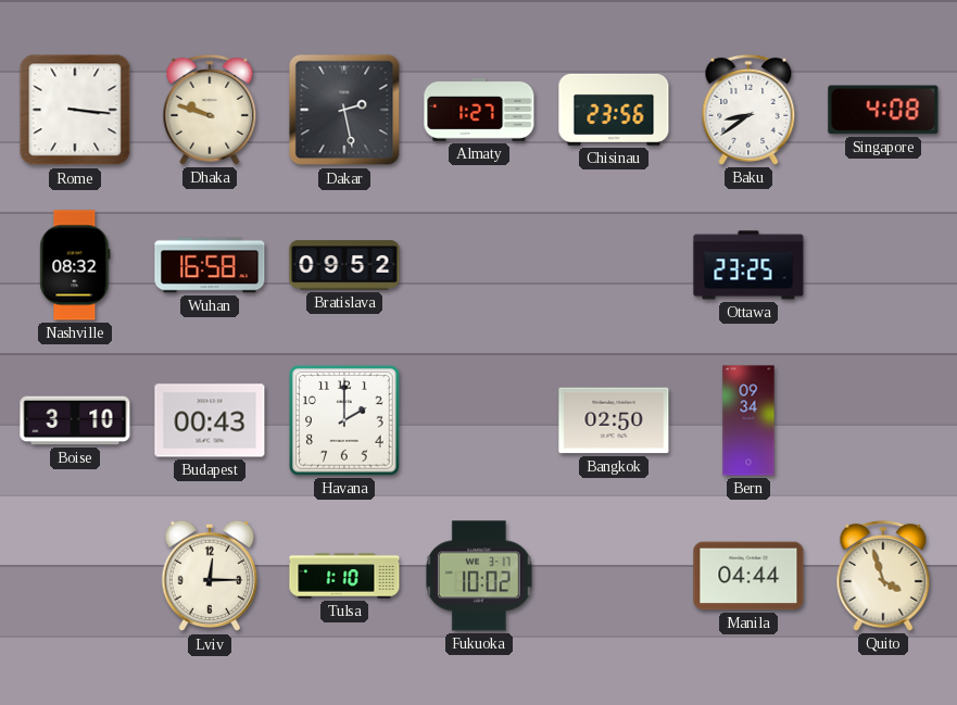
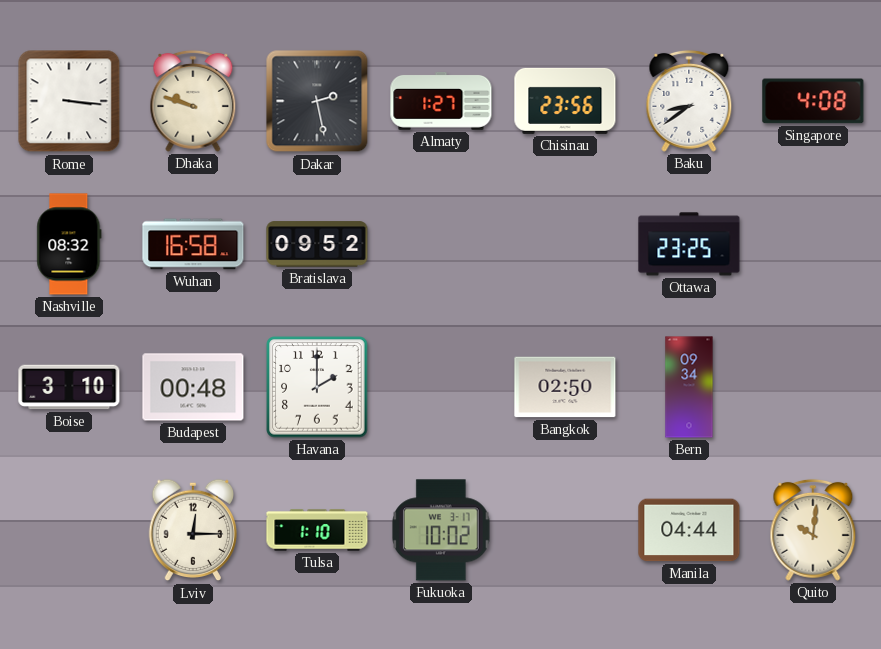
Budapest: 00:43 -> 00:48 (193, 387)
Quito: 3:57 -> 10:01 (813, 530)
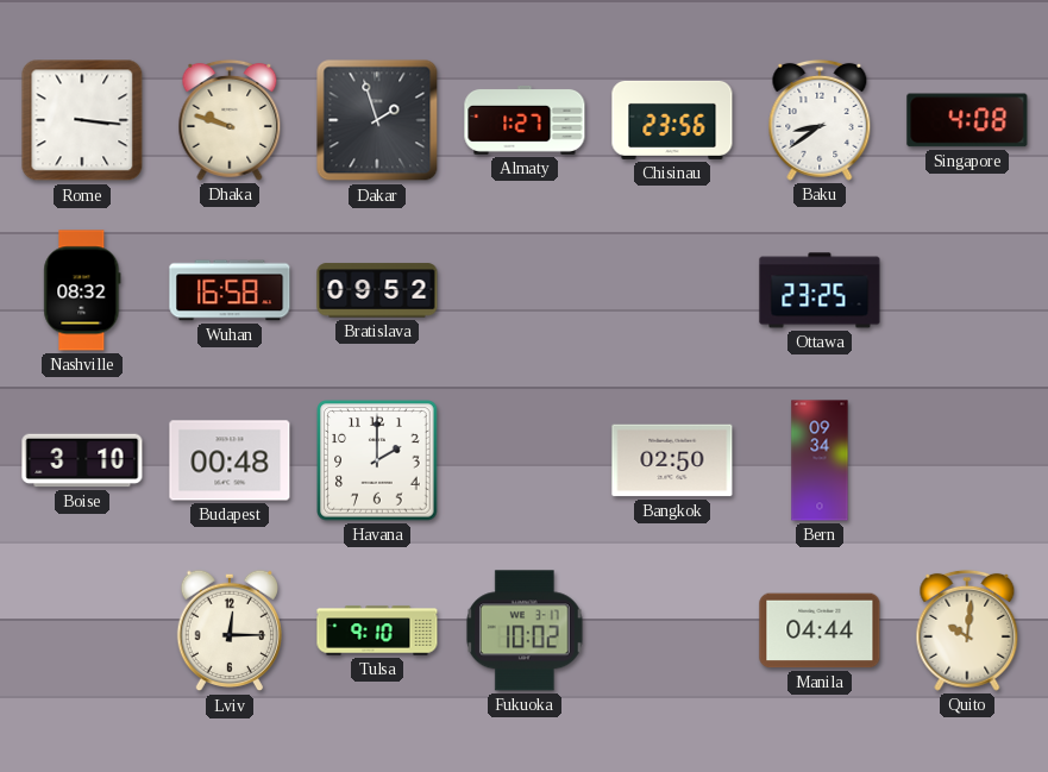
Dakar: 2:28 -> 1:57 (377, 120)
Tulsa: 1:10 -> 9:10 (377, 630)
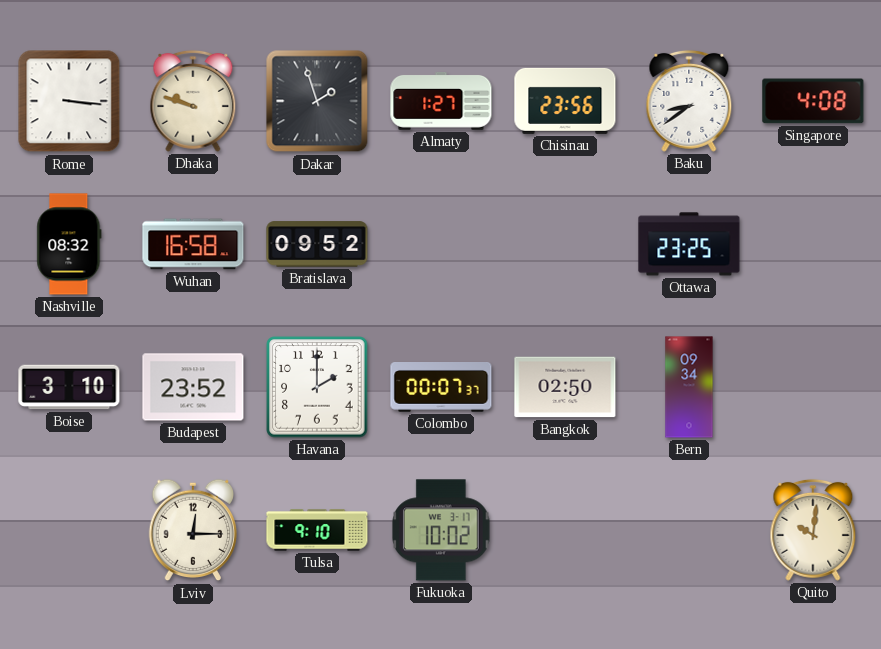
Budapest: 00:48 -> 23:52 (193, 387)
Colombo: none -> 00:07 (441, 388)
Manila: 04:44 -> none (820, 630)
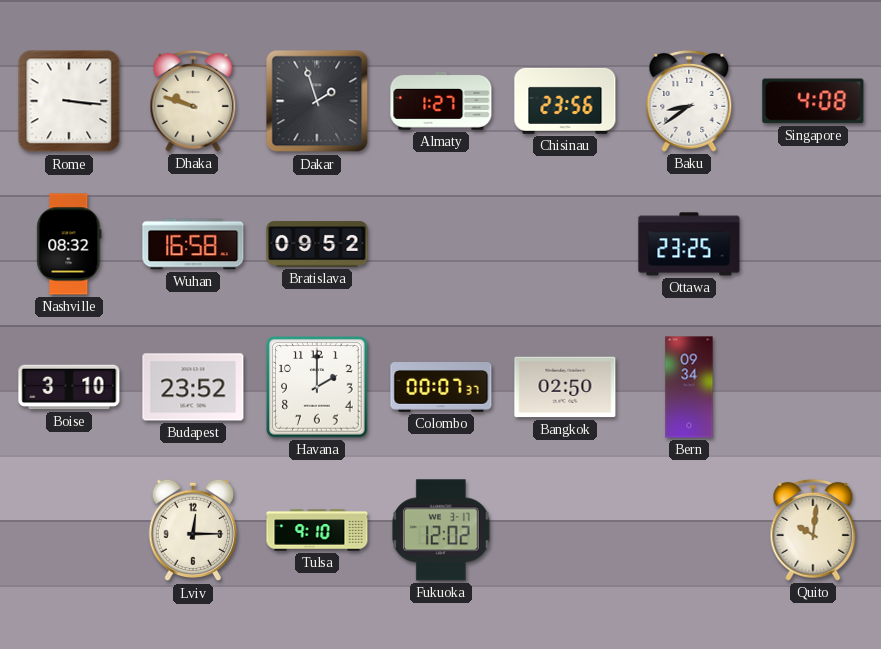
Fukuoka: 10:02 -> 12:02 (442, 530)
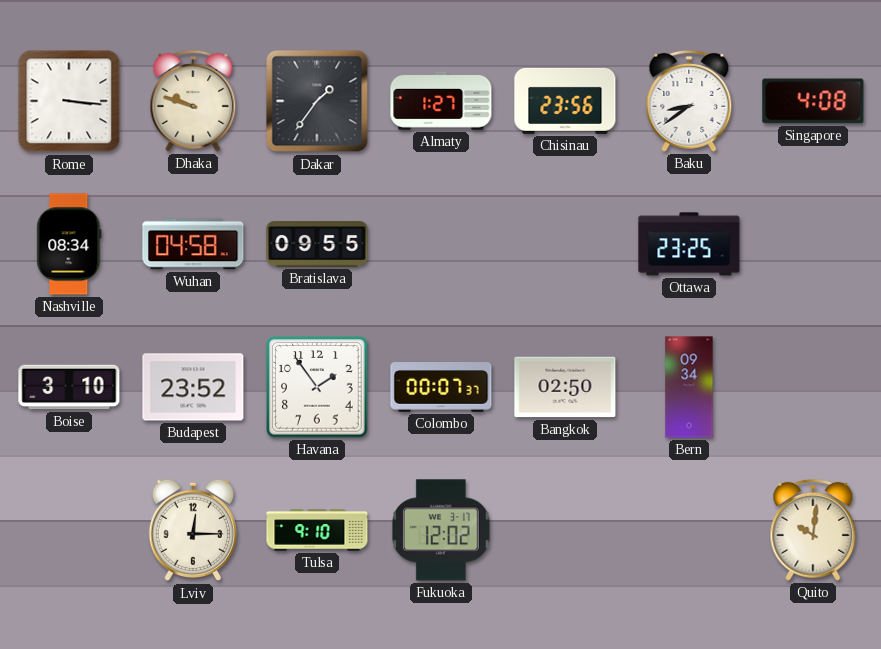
Dakar: 1:57 -> 1:36 (317, 101)
Nashville: 08:32 -> 08:34 (69, 244)
Wuhan: 16:58 -> 04:58 (193, 244)
Bratislava: 09:52 -> 09:55 (317, 244)
Havana: 2:00 -> 1:54 (317, 387)
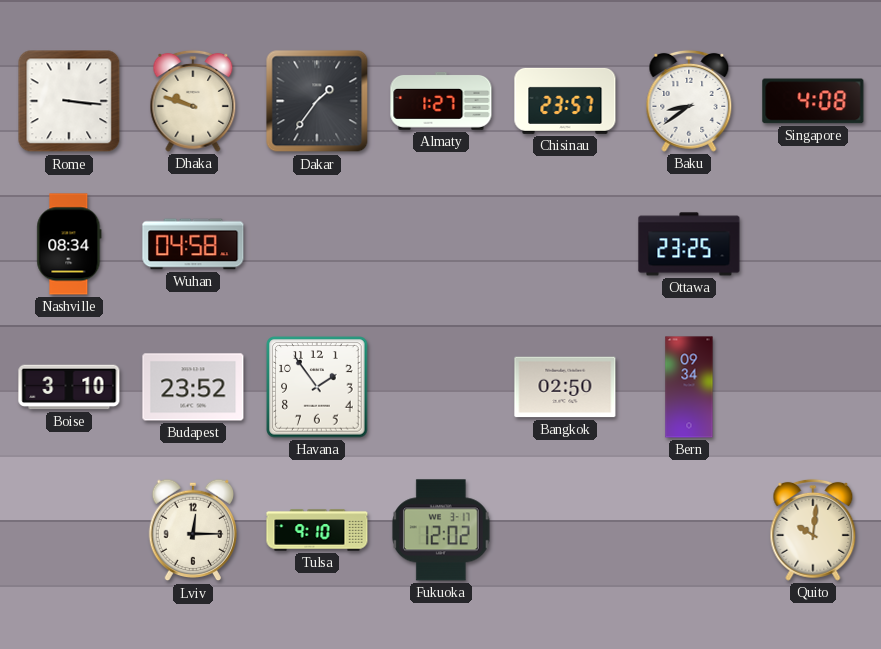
Chisinau: 23:56 -> 23:57 (565, 101)
Bratislava: 09:55 -> none (317, 244)
Colombo: 00:07 -> none (441, 388)
